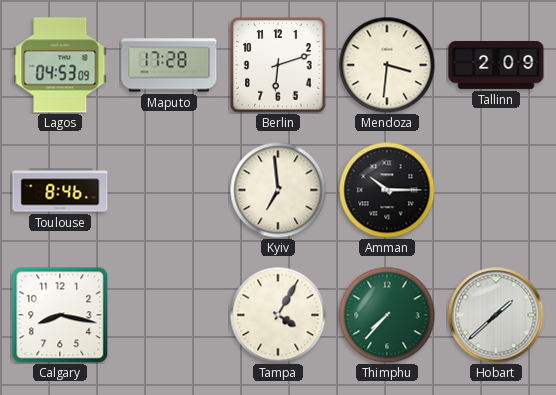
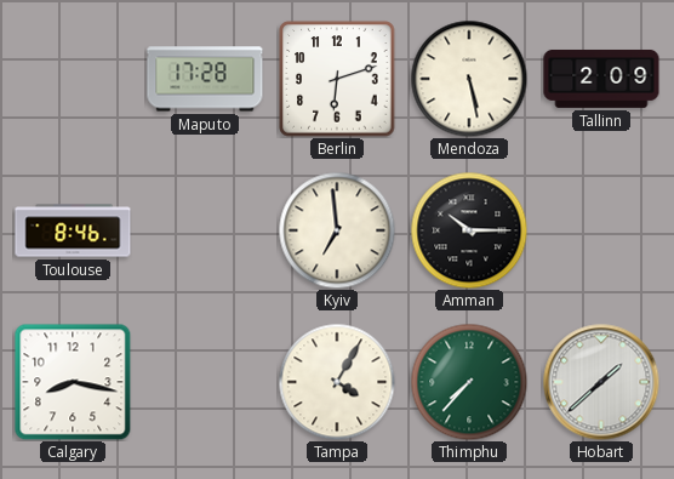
Lagos: 04:53 -> none (60, 65)
Mendoza: 3:31 -> 5:28 (469, 79)
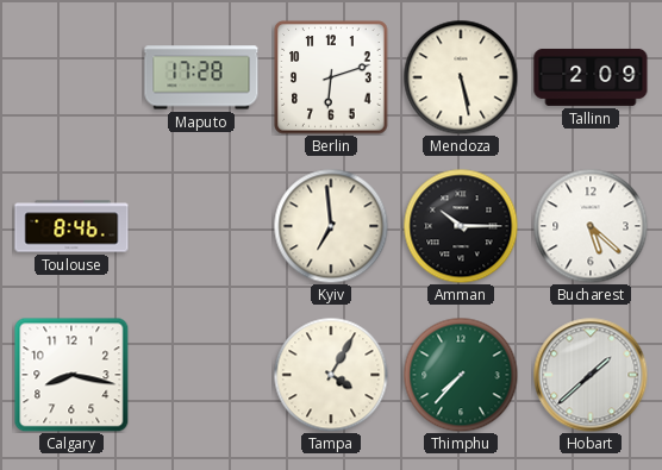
Bucharest: none -> 5:22 (591, 226)
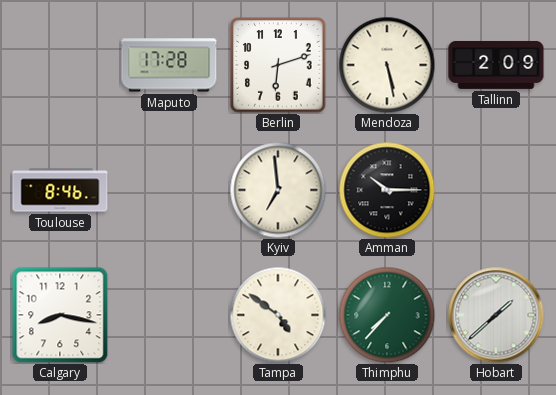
Bucharest: 5:22 -> none (591, 226)
Tampa: 4:05 -> 4:51 (278, 315)
